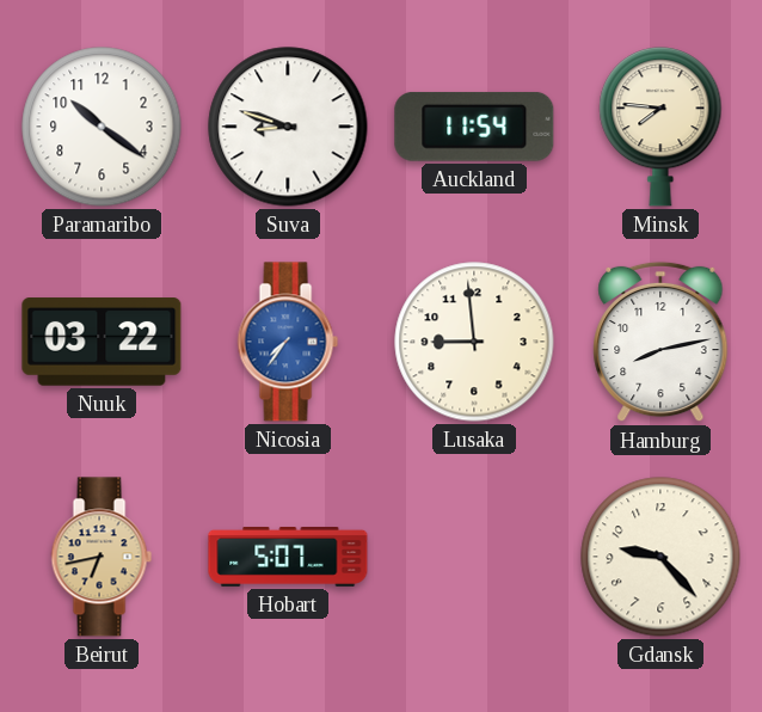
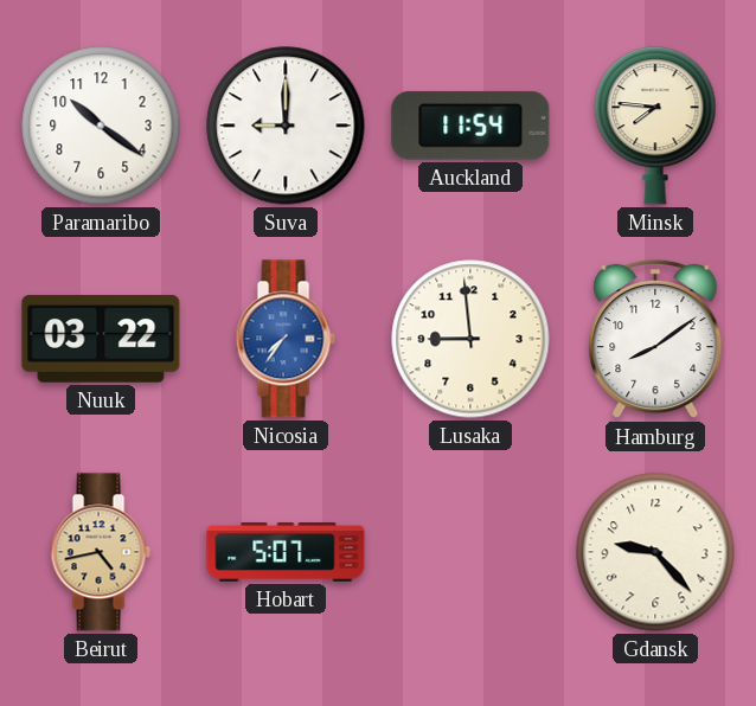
Suva: 8:48 -> 9:00 (286, 126)
Hamburg: 8:13 -> 8:09 (655, 339)
Beirut: 6:43 -> 4:43 (101, 552)
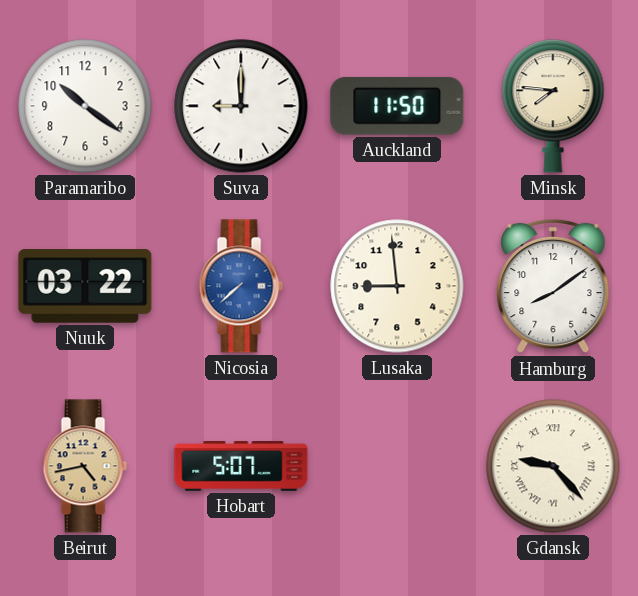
Auckland: 11:54 -> 11:50 (397, 106)
Nicosia: 7:36 -> 7:38 (241, 286)
Gdansk numerals: Arabic -> Roman (553, 466)
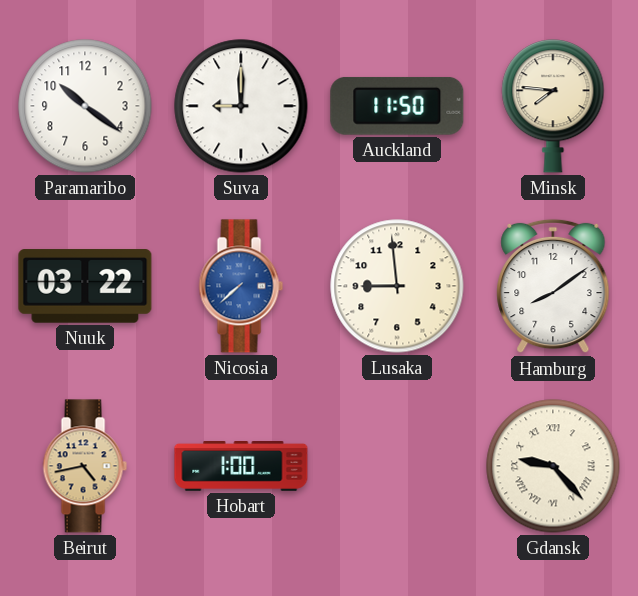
Hobart: 5:07 -> 1:00 (241, 467)
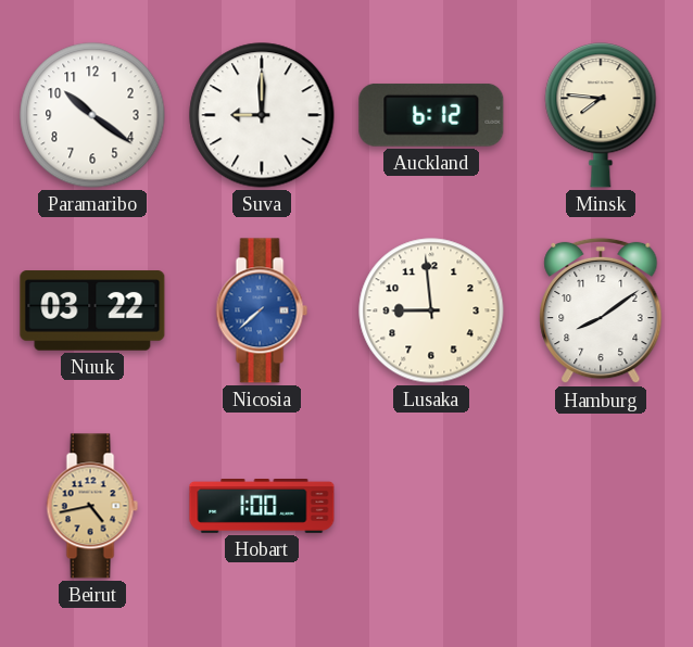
Auckland: 11:50 -> 6:12 (431, 115)
Gdansk: 9:23 -> none (553, 466)
